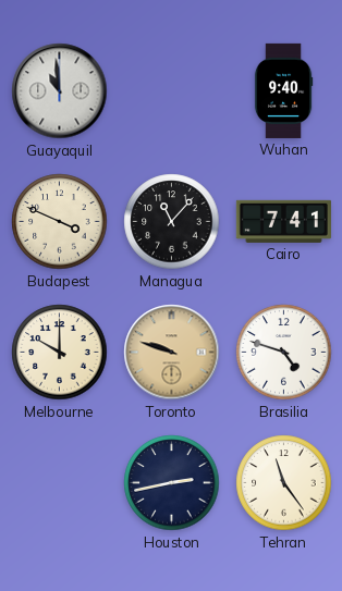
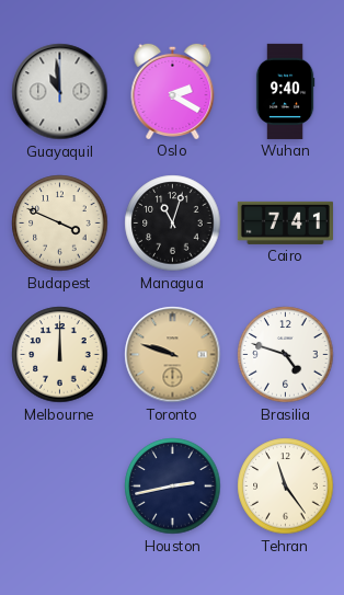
Oslo: none -> 2:20 (173, 91)
Managua: 11:07 -> 11:03 (173, 224)
Melbourne: 10:00 -> 12:00 (60, 355)
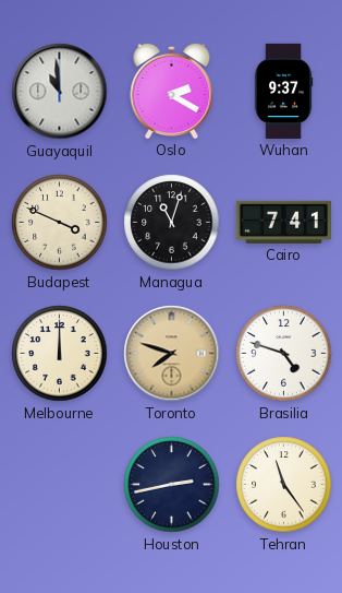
Wuhan: 9:40 -> 9:37 (283, 91)
Toronto: 9:48 -> 7:48 (172, 354)
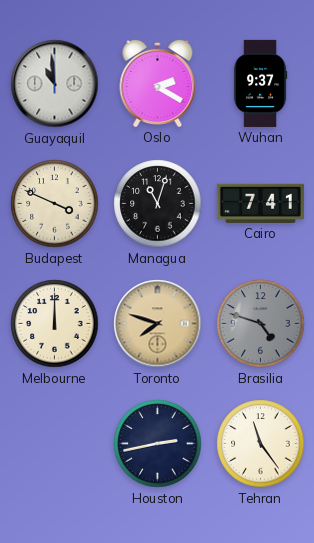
Brasilia dial: white -> grey (261, 324)
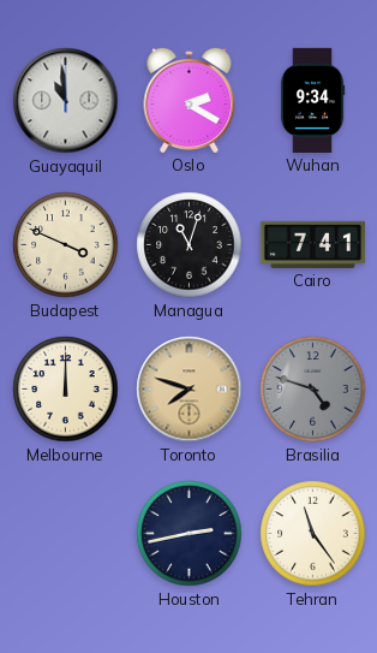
Wuhan: 9:37 -> 9:34 (312, 100)
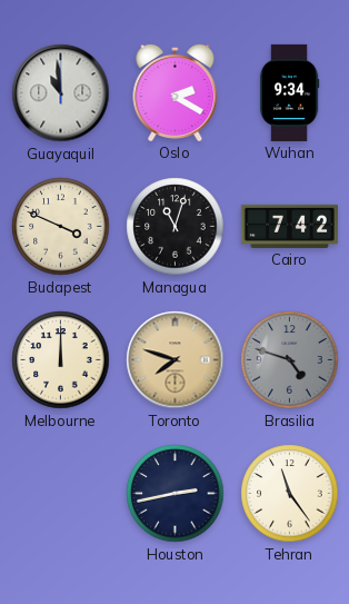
Cairo: 7:41 -> 7:42 (289, 226)
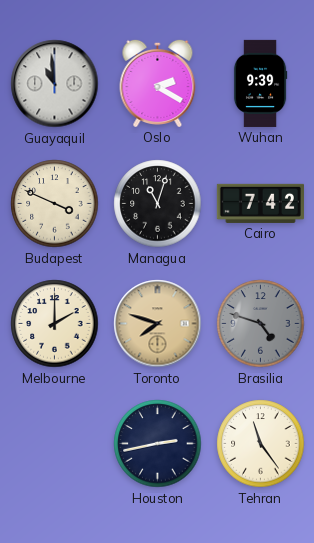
Wuhan: 9:34 -> 9:39 (260, 83)
Melbourne: 12:00 -> 2:00 (55, 324)
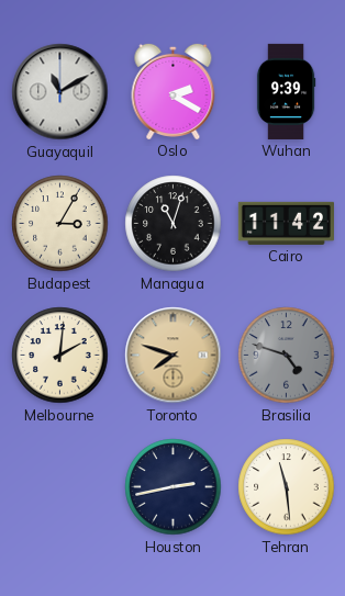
Guayaquil: 10:59 -> 11:10 (60, 92)
Budapest: 3:49 -> 3:05 (60, 224)
Cairo: 7:42 -> 11:42 (286, 223)
Melbourne: 2:00 -> 2:01 (60, 356)
Tehran: 11:24 -> 11:29 (287, 487)
